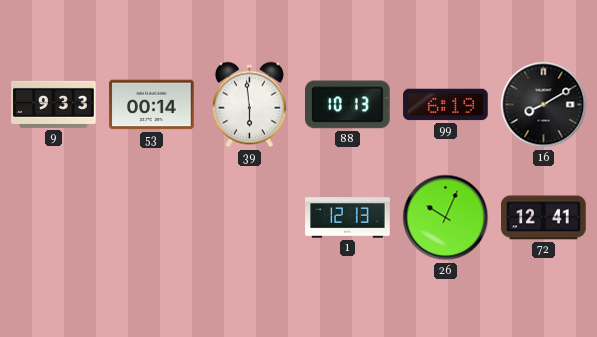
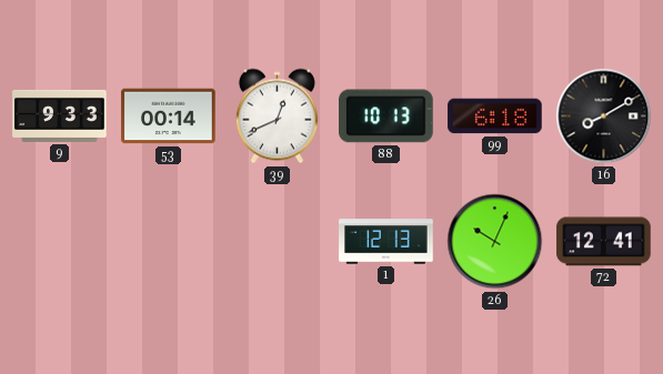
39: 5:59 -> 12:41 (277, 117)
99: 6:19 -> 6:18 (495, 117)
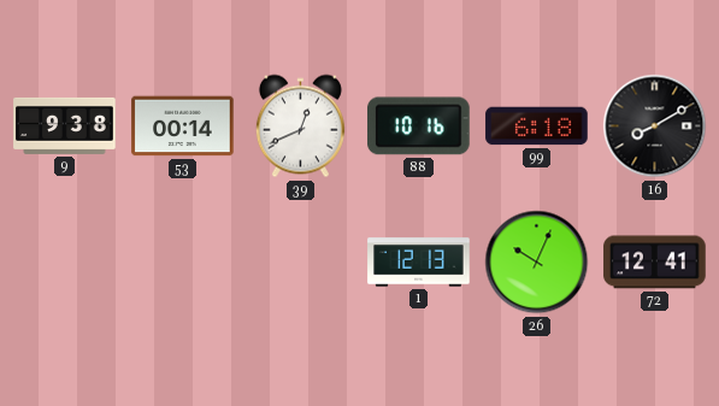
9: 9:33 -> 9:38 (65, 125)
88: 10:13 -> 10:16 (419, 126)
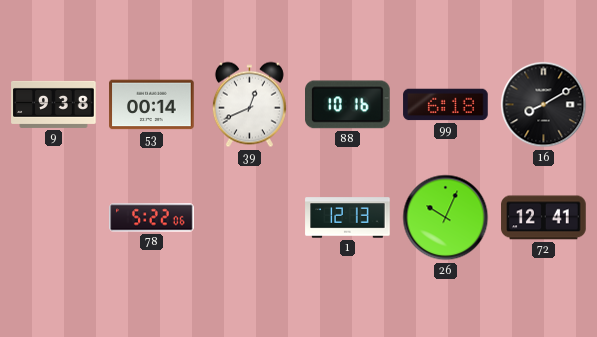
78: none -> 5:22 (152, 218)
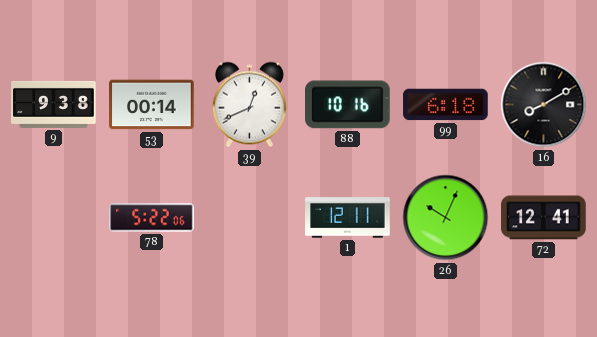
1: 12:13 -> 12:11 (348, 218)
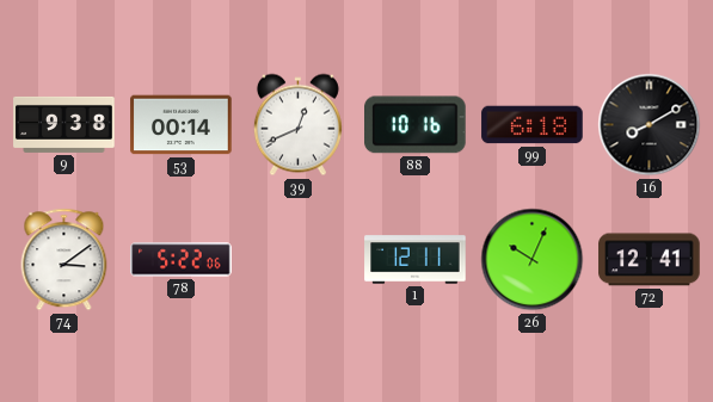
74: none -> 3:09 (64, 260)
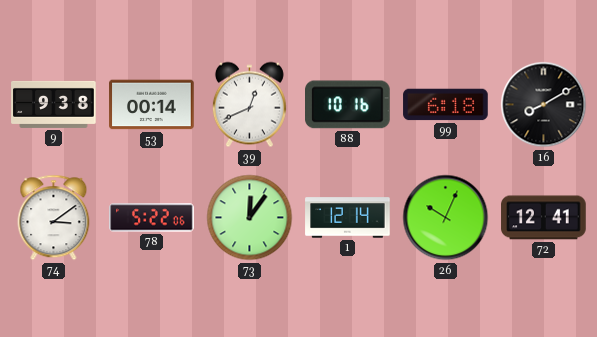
73: none -> 12:06 (250, 218)
1: 12:11 -> 12:14 (348, 218)
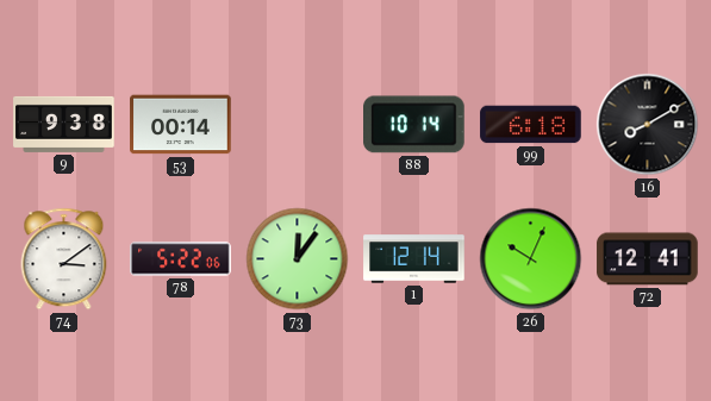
39: 12:41 -> none (249, 105)
88: 10:16 -> 10:14 (414, 125)
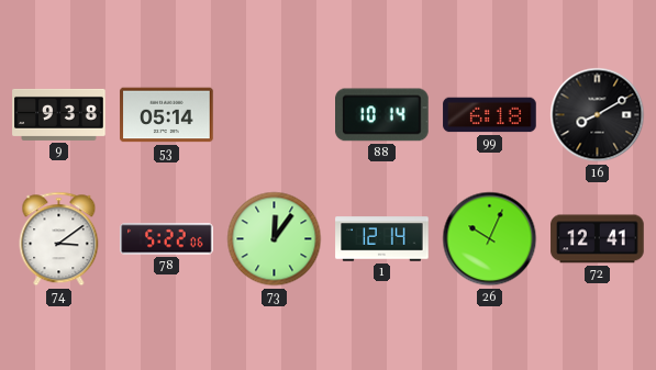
53: 00:14 -> 05:14 (167, 115)
